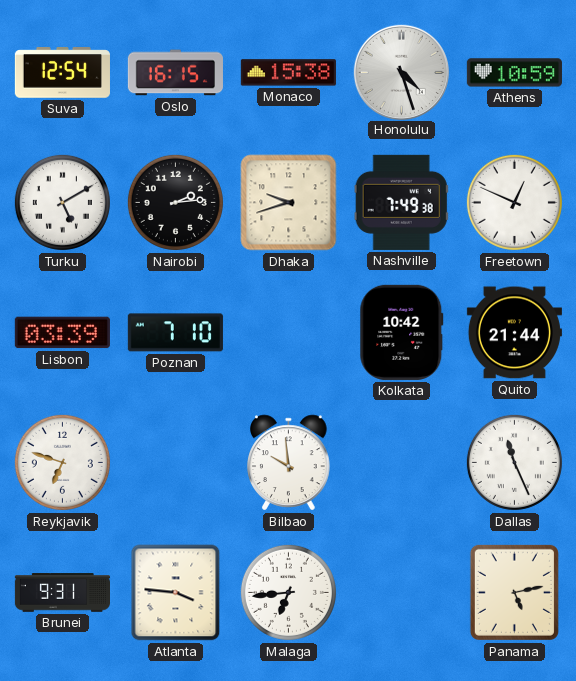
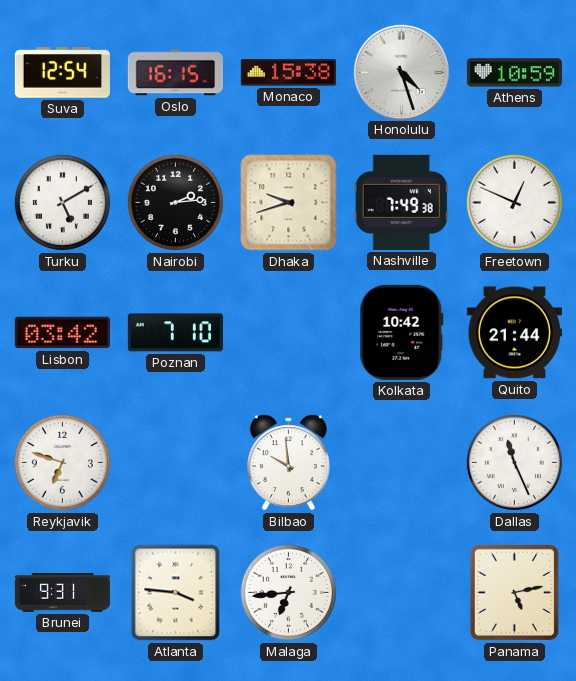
Lisbon: 03:39 -> 03:42 (62, 333)
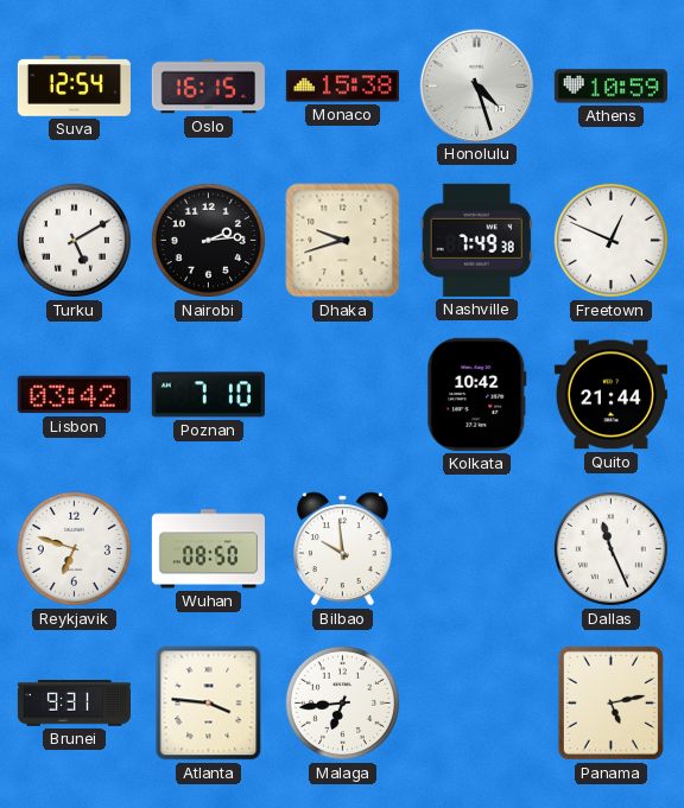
Wuhan: none -> 08:50 (208, 549)
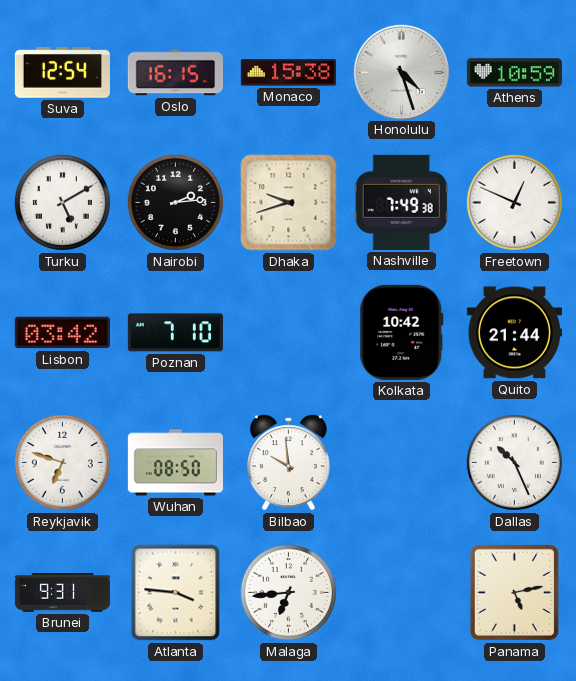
Dallas: 11:26 -> 10:26 (514, 462)
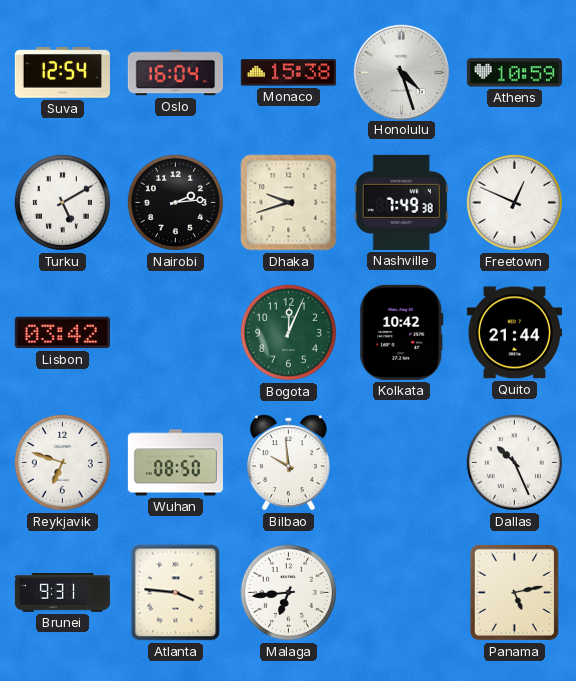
Oslo: 16:15 -> 16:04 (175, 73)
Poznan: 7:10 -> none (175, 333)
Bogota: none -> 12:04 (288, 332)
